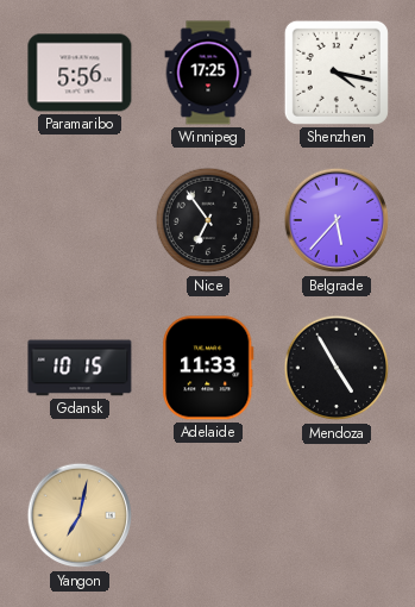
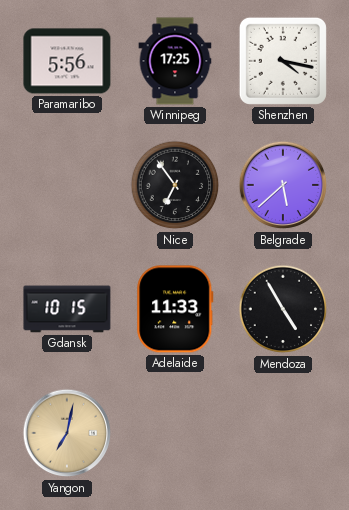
Belgrade: 5:37 -> 5:38 (283, 185)
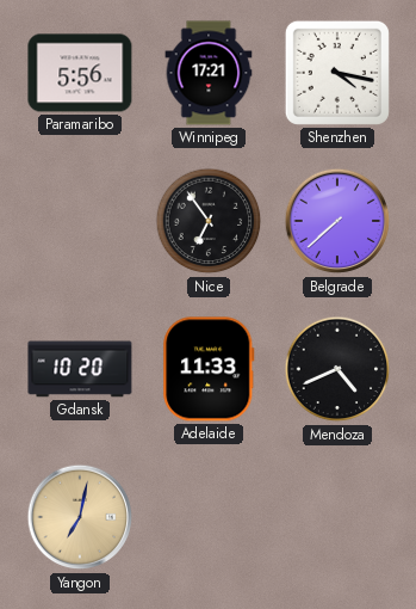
Winnipeg: 17:25 -> 17:21 (209, 73)
Belgrade: 5:38 -> 7:38 (337, 221)
Gdansk: 10:15 -> 10:20 (80, 369)
Mendoza: 4:55 -> 4:41 (337, 369)
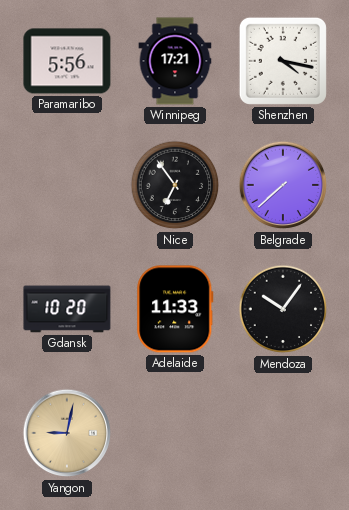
Mendoza: 4:41 -> 10:06 (283, 309)
Yangon: 7:02 -> 9:02 (67, 433)
